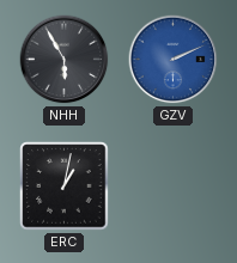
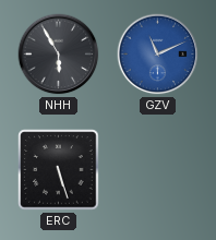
GZV: 2:11 -> 11:11 (158, 55)
ERC: 1:02 -> 5:27 (59, 170)
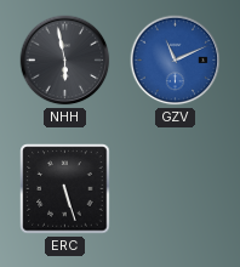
NHH: 5:55 -> 5:58 (65, 61)
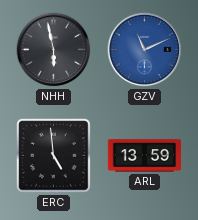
ERC: 5:27 -> 4:59 (54, 156)
ARL: none -> 13:59 (145, 156)
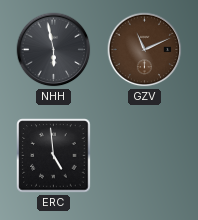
GZV dial: blue -> brown (145, 50)
ARL: 13:59 -> none (145, 156)
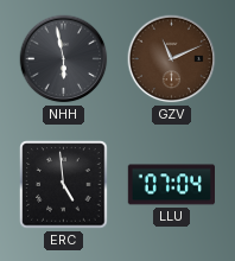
LLU: none -> 07:04 (171, 185)
